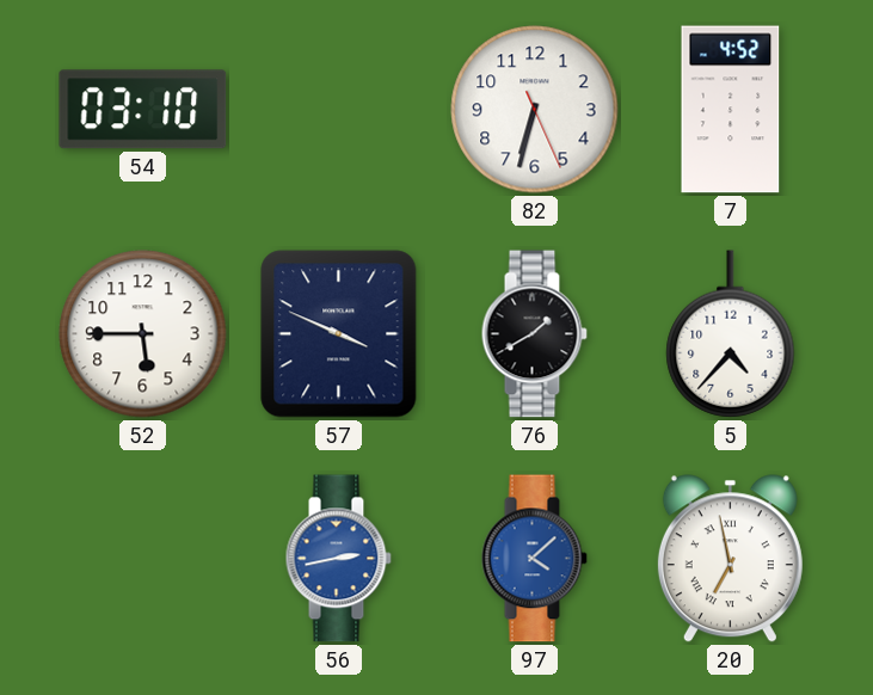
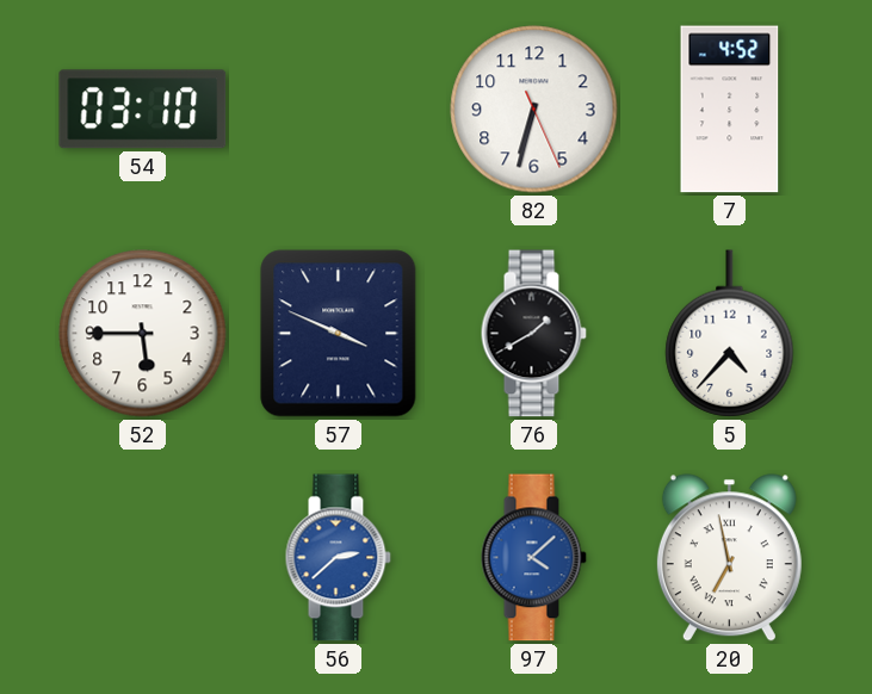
56: 2:43 -> 2:38 (338, 558)
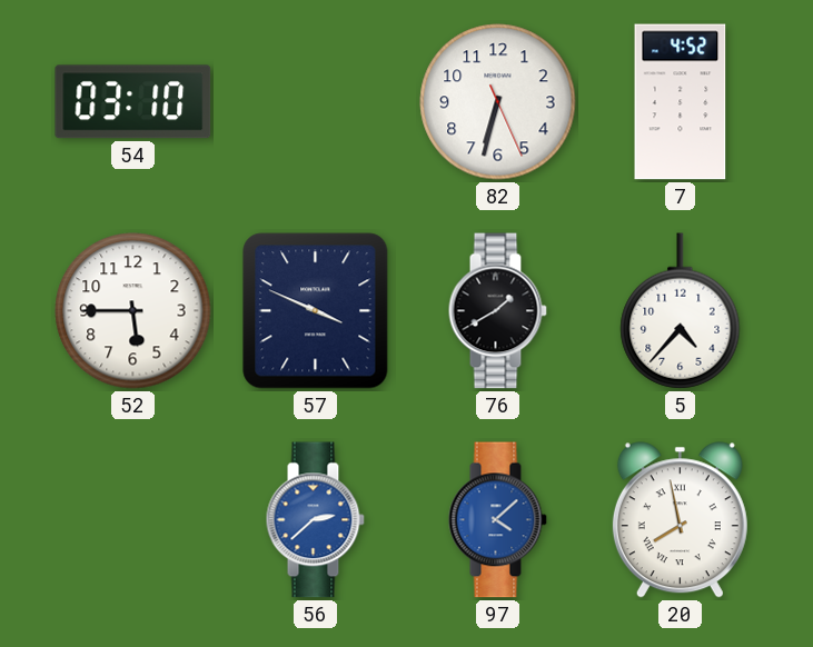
20: 6:58 -> 7:58 (680, 520)
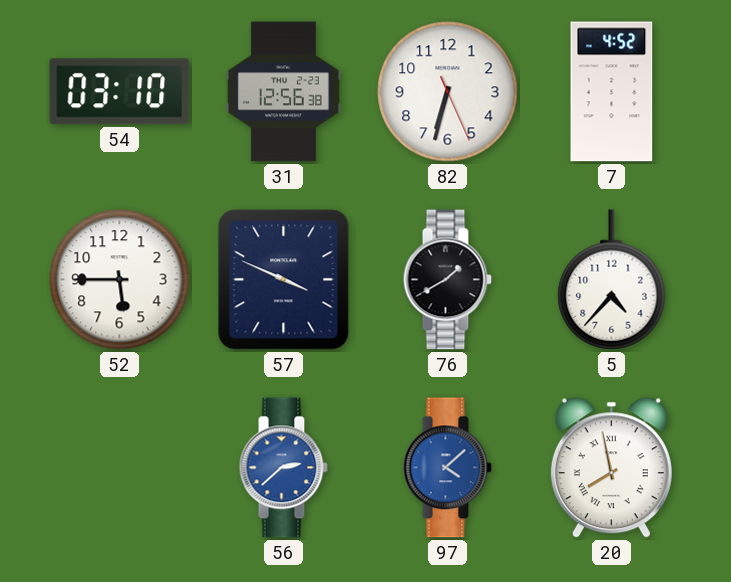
31: none -> 12:56 (283, 92)
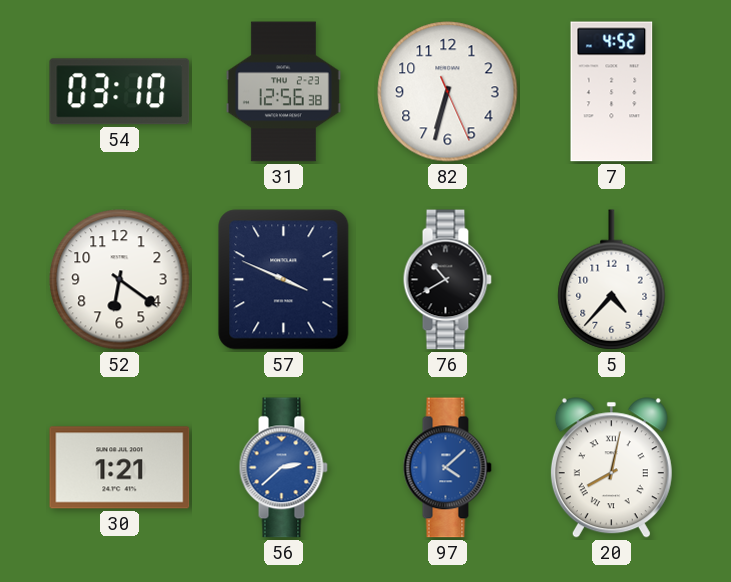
52: 5:45 -> 6:21 (120, 280)
76: 1:40 -> 10:40 (447, 280)
30: none -> 1:21 (120, 468)
20: 7:58 -> 8:02 (611, 468)
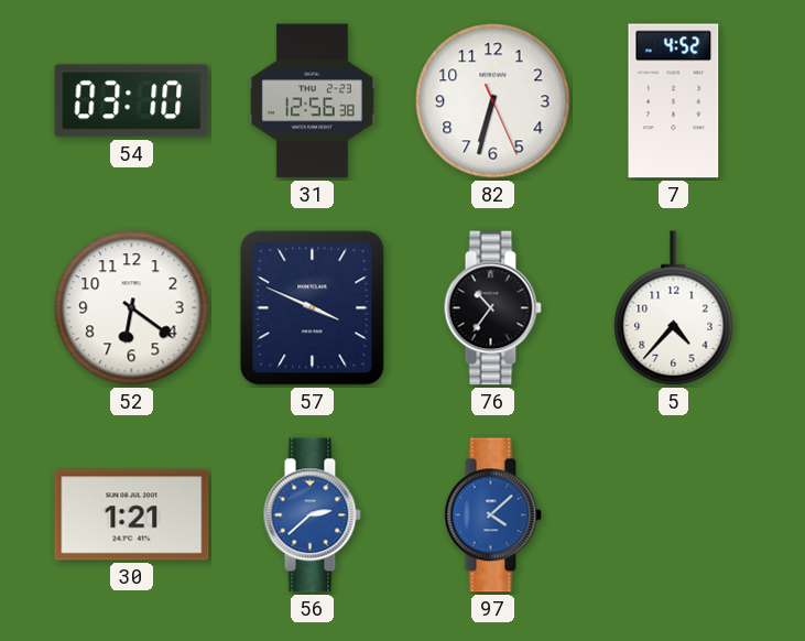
76: 10:40 -> 10:36 (492, 308)
20: 8:02 -> none (611, 468)
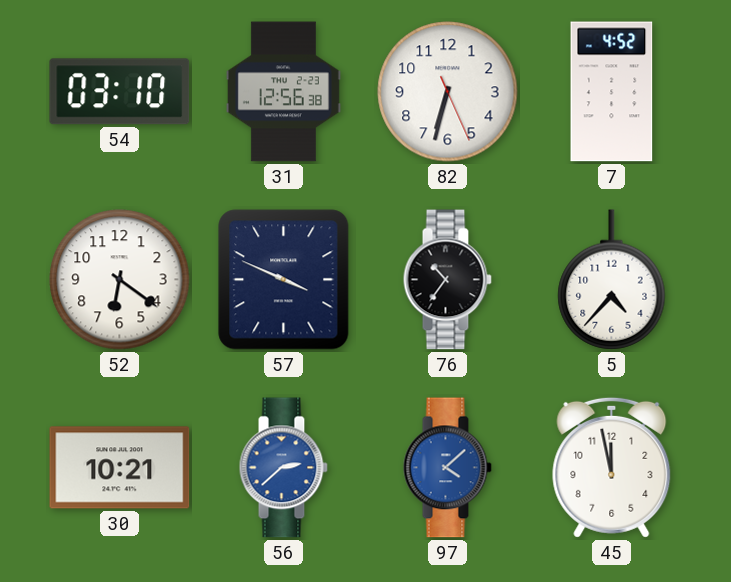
30: 1:21 -> 10:21 (120, 468)
45: none -> 11:58 (612, 467)
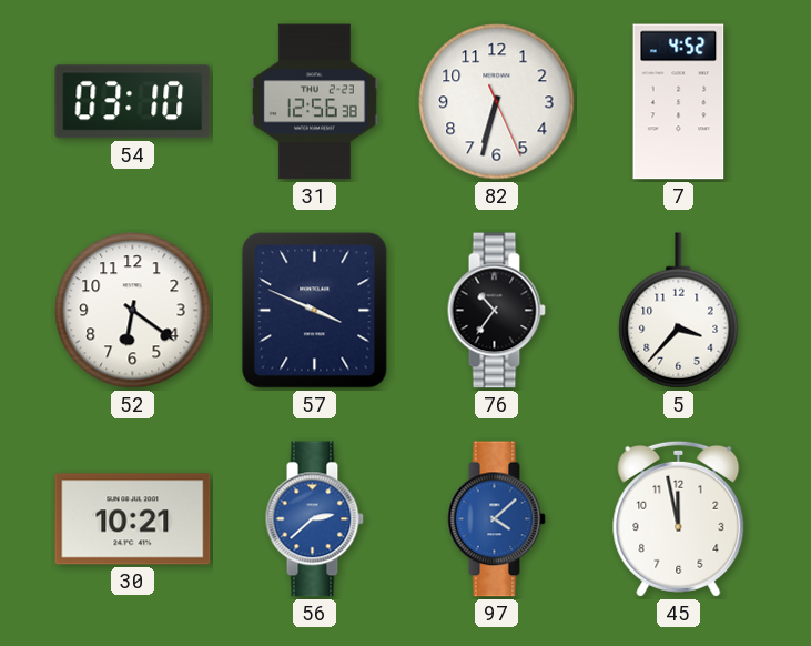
5: 4:37 -> 3:37 (679, 311)
